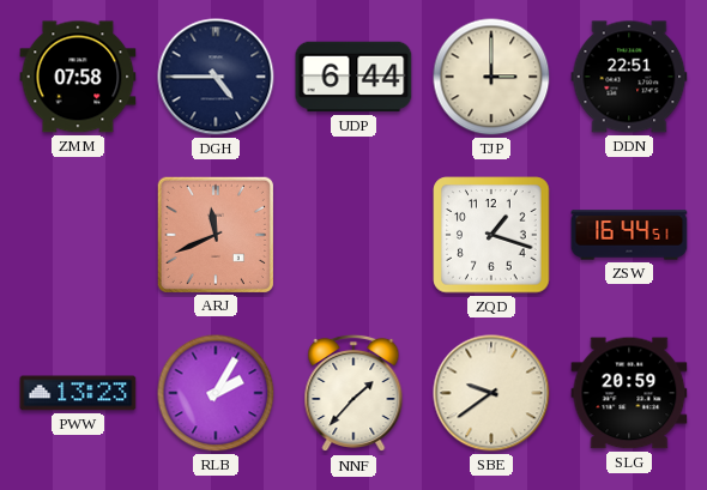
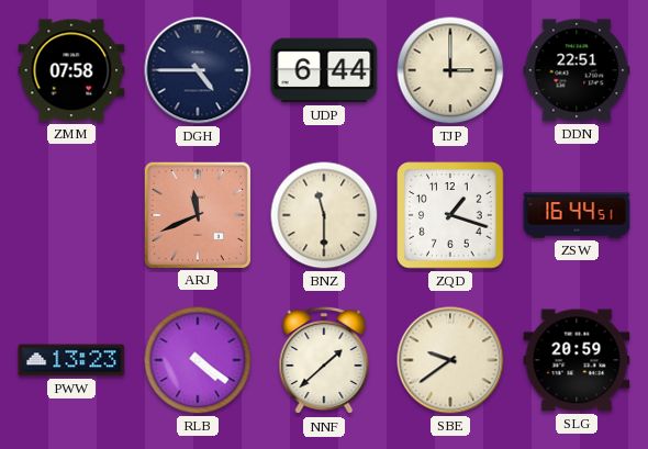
BNZ: none -> 11:30 (324, 215)
RLB: 2:05 -> 4:21 (198, 360)
NNF: 1:37 -> 1:38 (324, 360)
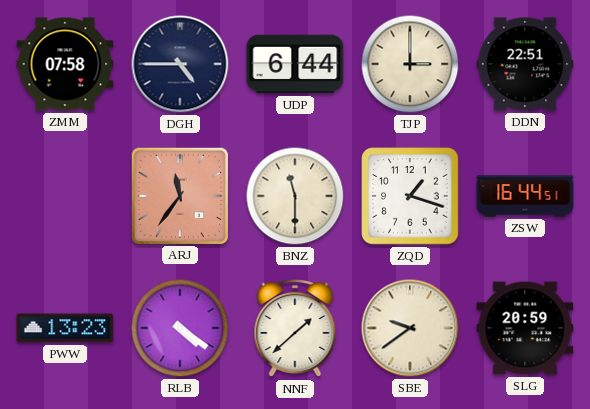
ARJ: 11:41 -> 11:36 (179, 195)
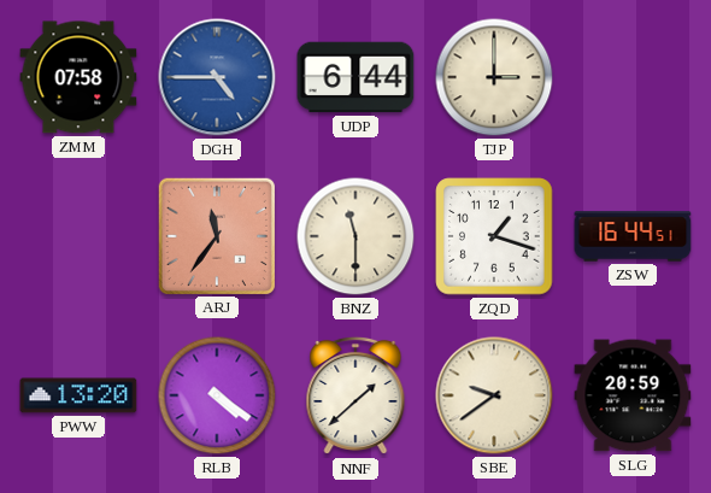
DGH dial: navy -> blue (217, 77)
DDN: 22:51 -> none (525, 64)
PWW: 13:23 -> 13:20 (78, 395)
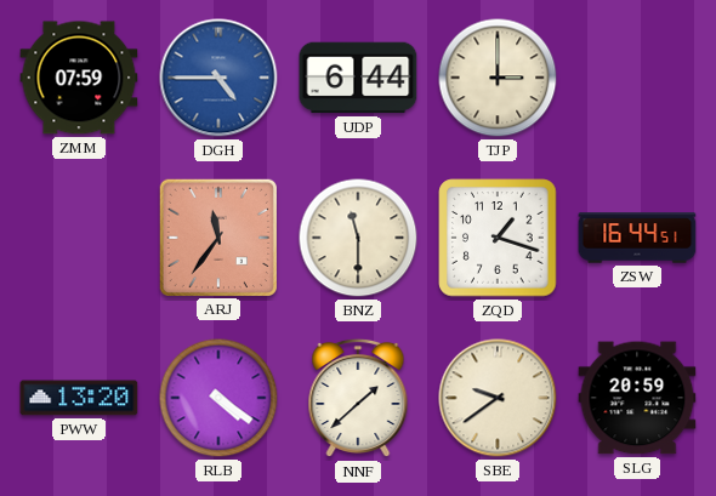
ZMM: 07:58 -> 07:59 (79, 78)
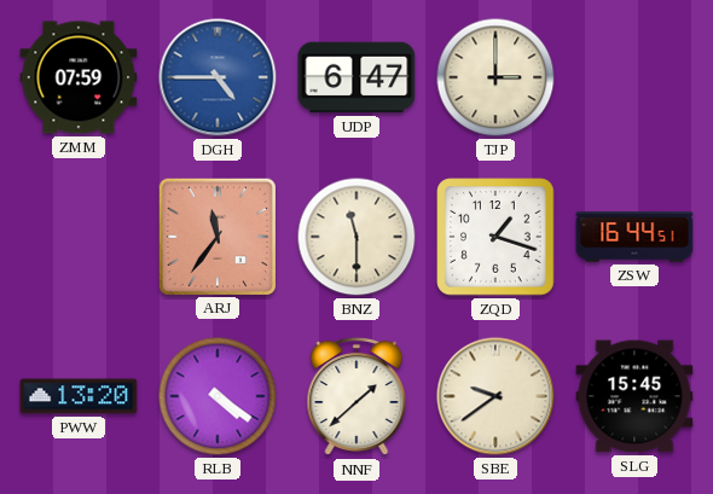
UDP: 6:44 -> 6:47 (356, 77)
SLG: 20:59 -> 15:45 (634, 396)
